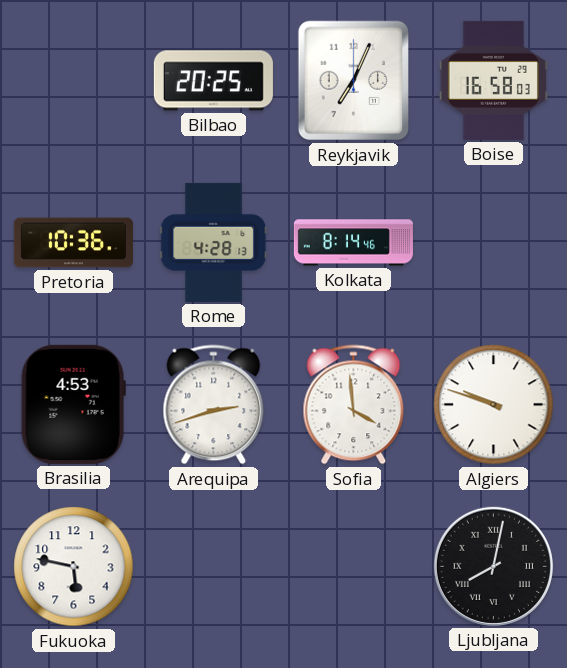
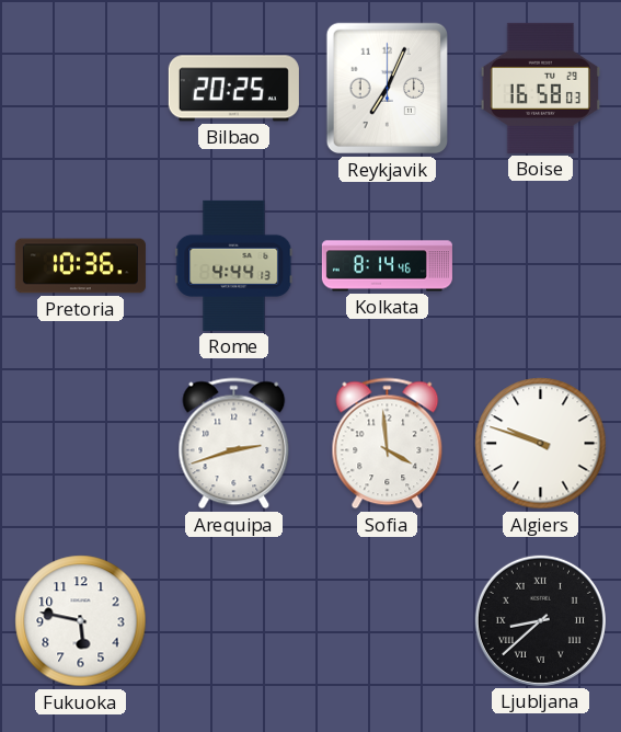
Rome: 4:28 -> 4:44 (234, 265)
Brasilia: 4:53 -> none (73, 404)
Ljubljana: 8:02 -> 8:38 (540, 620)
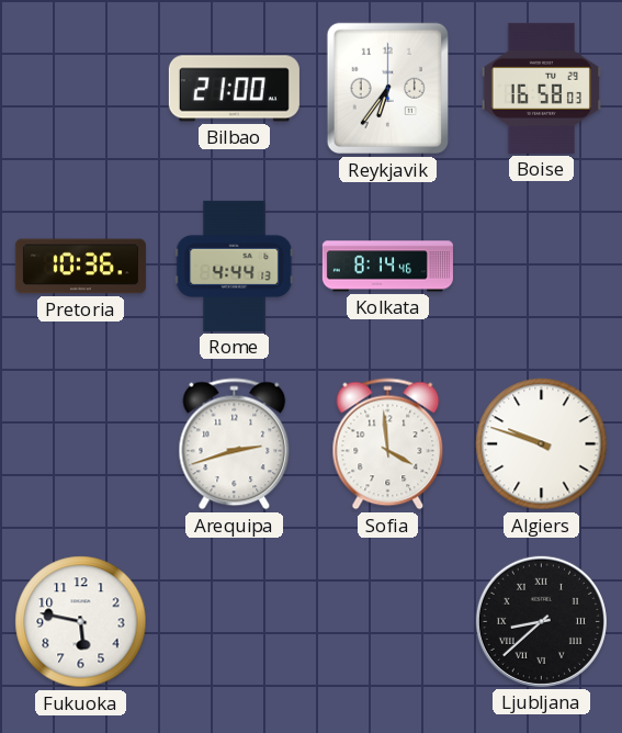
Bilbao: 20:25 -> 21:00 (234, 89)
Reykjavik: 7:04 -> 6:36 (387, 89)
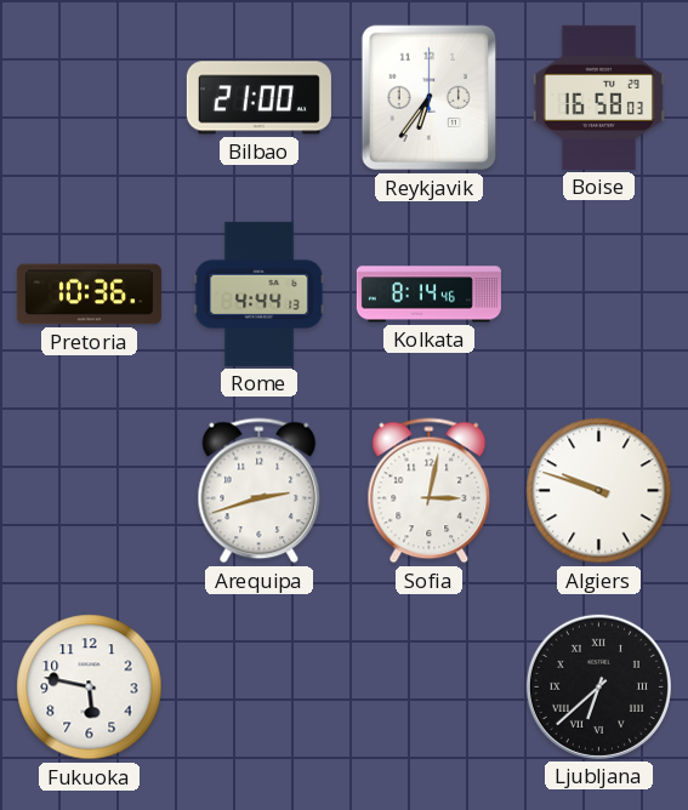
Sofia: 3:59 -> 3:02 (430, 491)
Ljubljana: 8:38 -> 6:38 (598, 686)
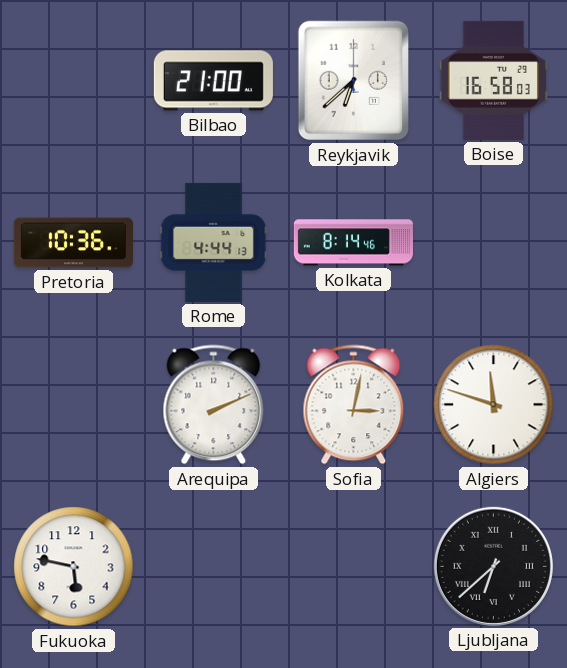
Reykjavik: 6:36 -> 6:38 (353, 81)
Arequipa: 2:42 -> 2:11 (214, 405)
Algiers: 9:48 -> 11:48 (494, 405)
